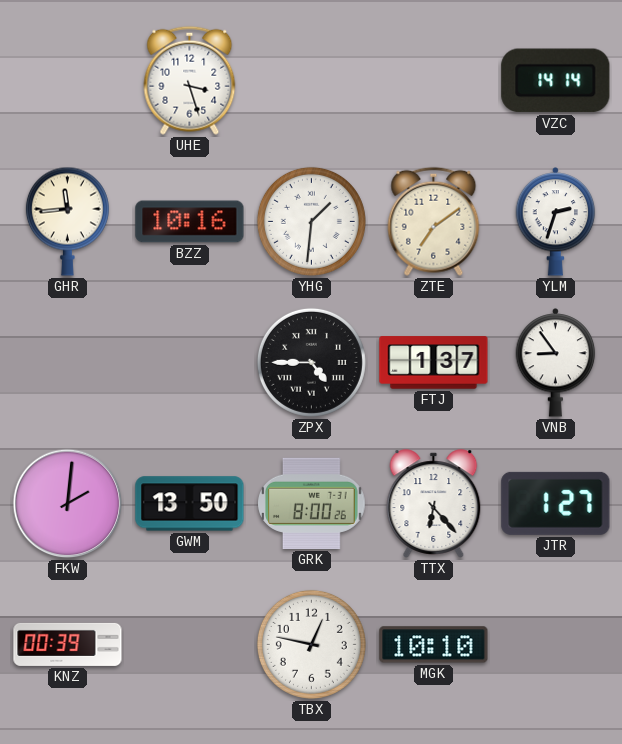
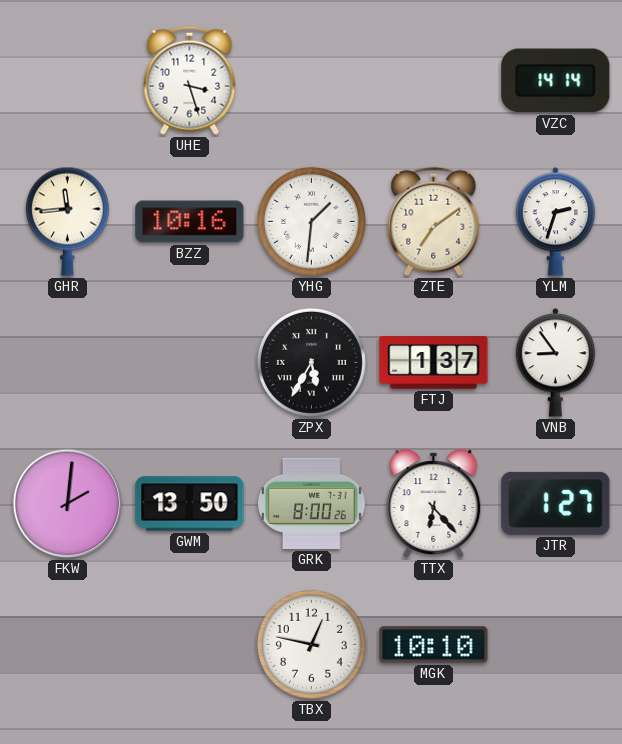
ZPX: 4:45 -> 5:35 (311, 362)
KNZ: 00:39 -> none (68, 644)
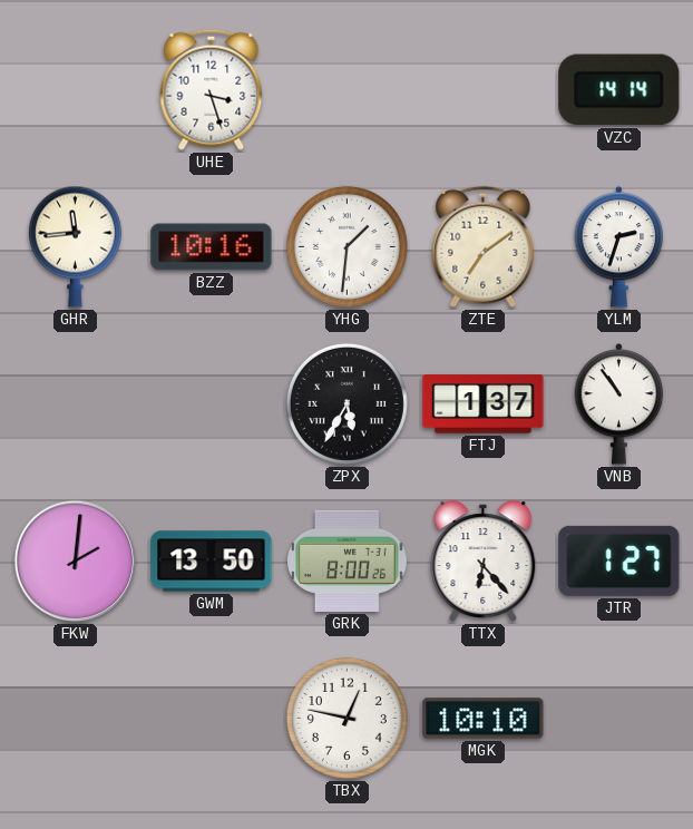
VNB: 8:54 -> 10:54 (619, 404)
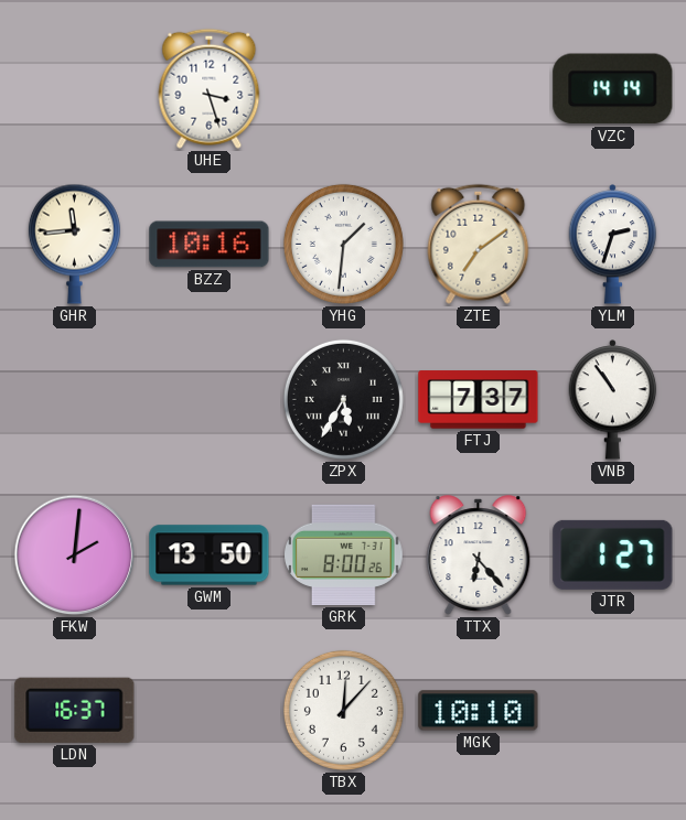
FTJ: 1:37 -> 7:37 (479, 400)
LDN: none -> 16:37 (75, 710)
TBX: 12:47 -> 12:07 (343, 710)
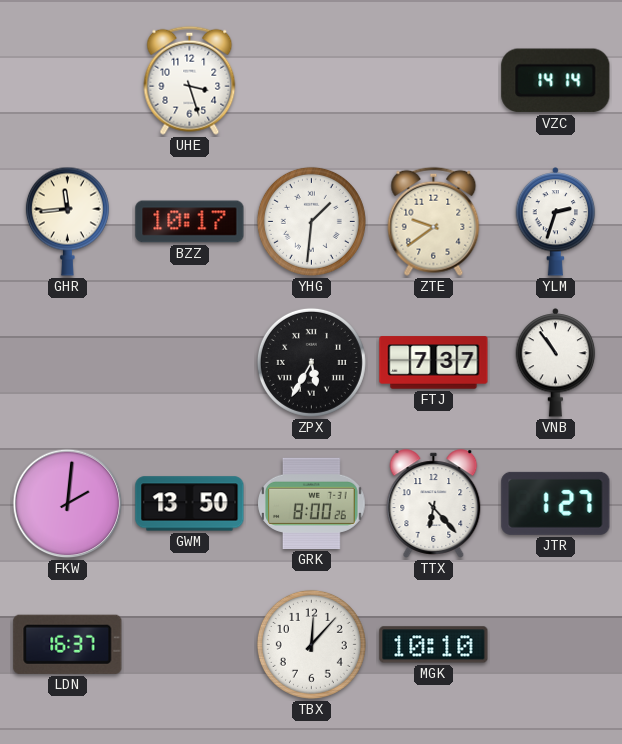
BZZ: 10:16 -> 10:17 (190, 222)
ZTE: 7:09 -> 9:39 (434, 221)
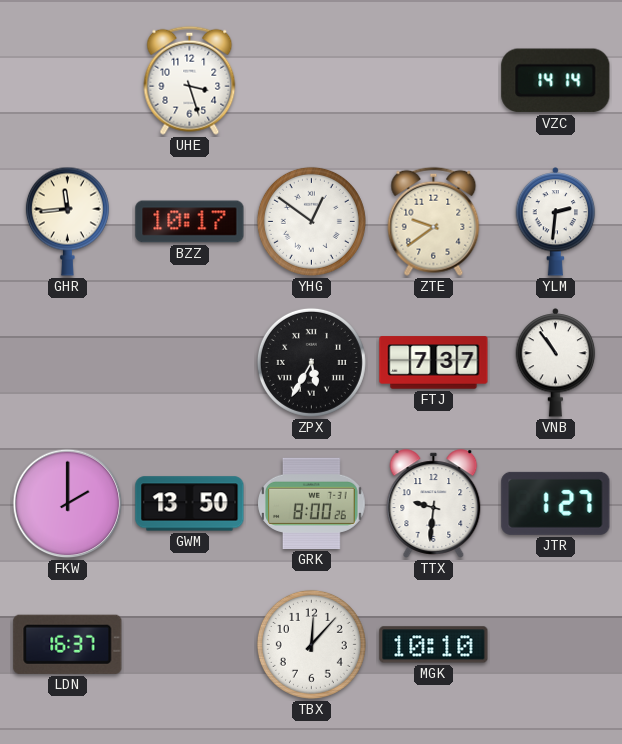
YHG: 1:31 -> 12:51 (311, 221)
YLM: 2:33 -> 2:31 (556, 222)
FKW: 2:01 -> 2:00 (68, 504)
TTX: 6:23 -> 9:31 (434, 504)
